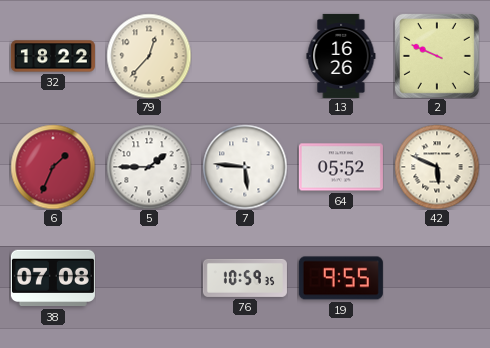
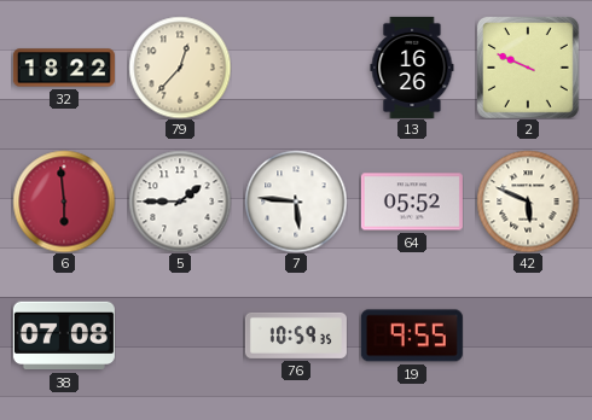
6: 1:34 -> 5:59 (64, 202)
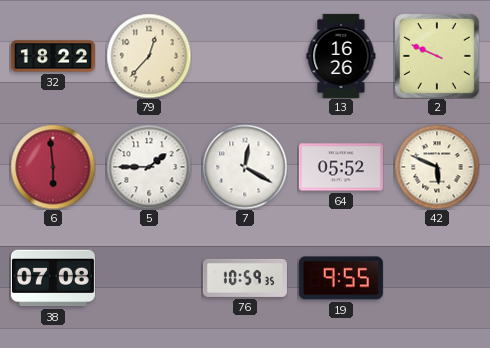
7: 5:46 -> 12:20 (245, 167)
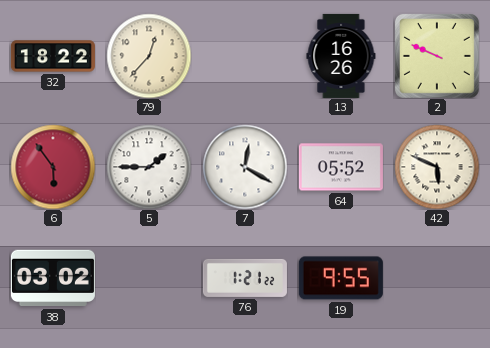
6: 5:59 -> 5:54 (53, 167)
38: 07:08 -> 03:02 (53, 278)
76: 10:59 -> 1:21 (245, 278)
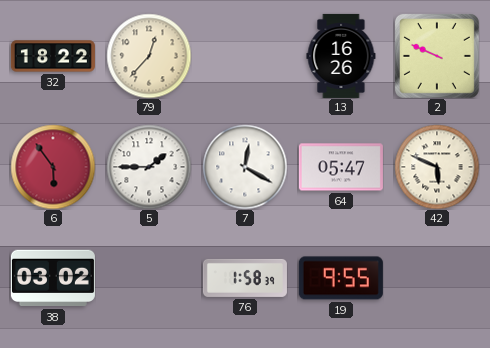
64: 05:52 -> 05:47 (341, 167)
76: 1:21 -> 1:58 (245, 278)
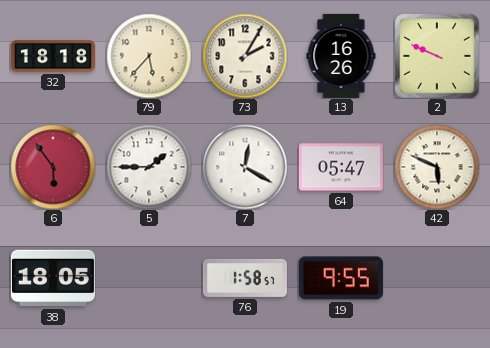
32: 18:22 -> 18:18 (53, 56)
79: 12:37 -> 5:37 (149, 56)
73: none -> 2:05 (245, 56)
38: 03:02 -> 18:05 (53, 278)
76: 1:58:39 -> 1:58:57 (245, 278)
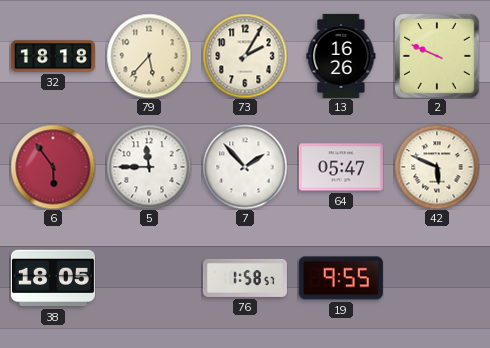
5: 1:45 -> 11:45 (149, 167)
7: 12:20 -> 1:53 (245, 167)
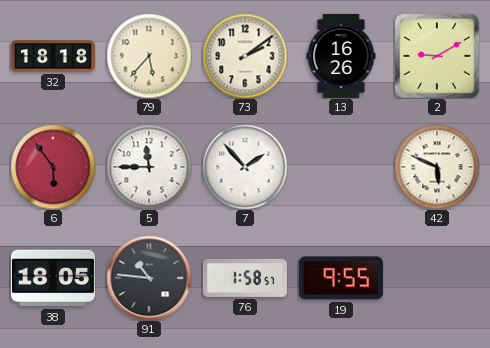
73: 2:05 -> 2:09 (245, 56)
2: 9:49 -> 9:10 (437, 56)
64: 05:47 -> none (341, 167)
91: none -> 10:46 (149, 278)
